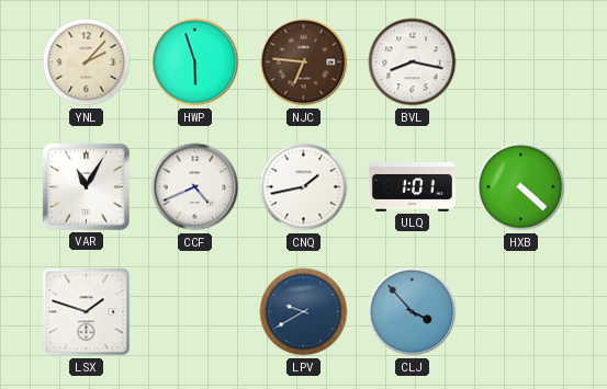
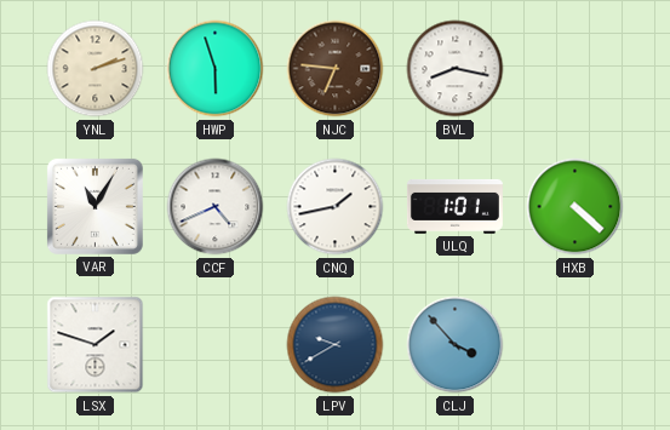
YNL: 2:07 -> 2:12 (96, 69)
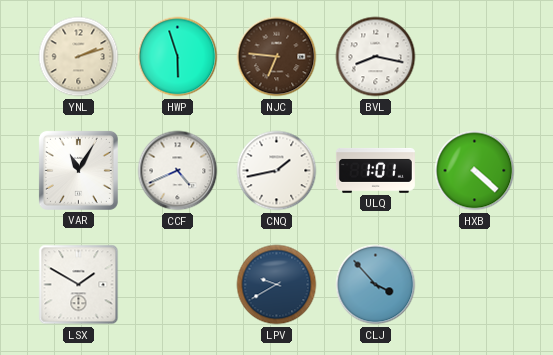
LSX: 1:48 -> 1:50 (79, 285)
